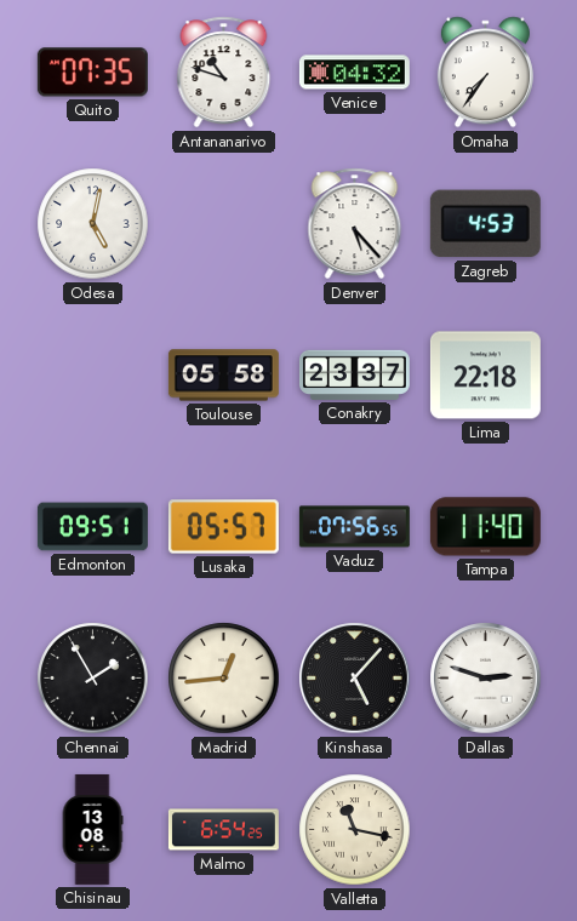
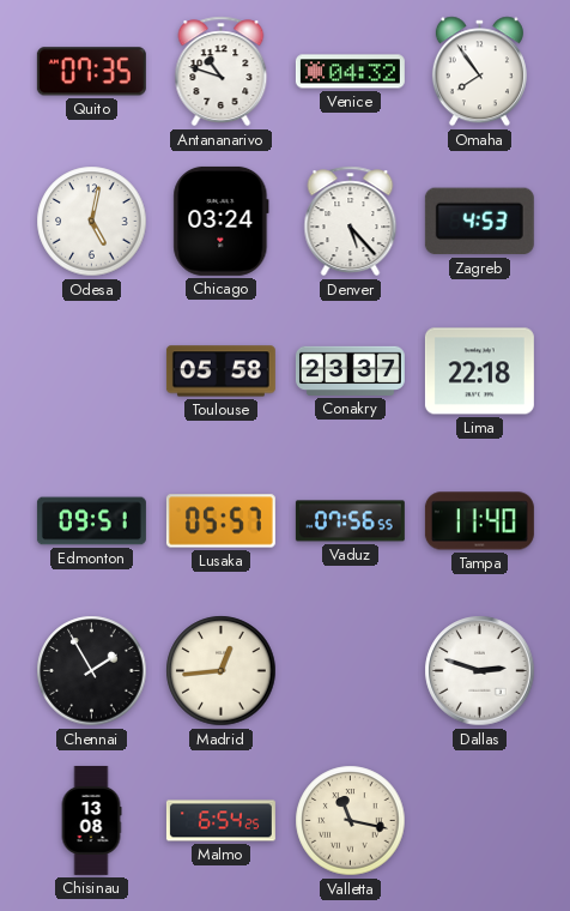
Omaha: 7:36 -> 7:54 (479, 72)
Chicago: none -> 03:24 (222, 221)
Kinshasa: 5:07 -> none (355, 679)
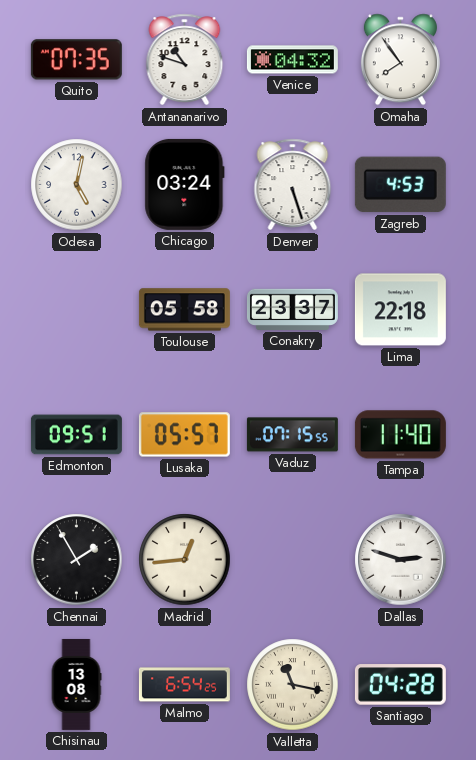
Denver: 5:23 -> 5:27 (293, 185)
Vaduz: 07:56 -> 07:15 (292, 435)
Santiago: none -> 04:28 (400, 685)
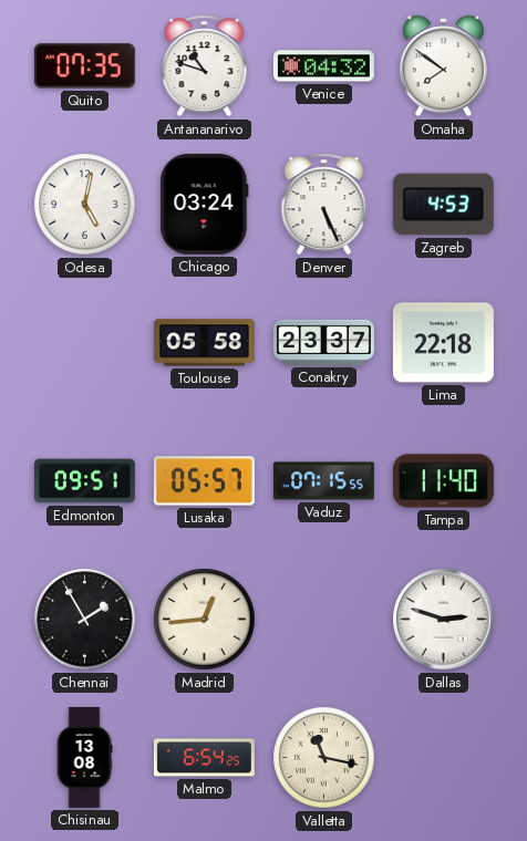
Omaha: 7:54 -> 7:51 (443, 66)
Denver: 5:27 -> 5:26 (324, 205)
Santiago: 04:28 -> none (400, 685)
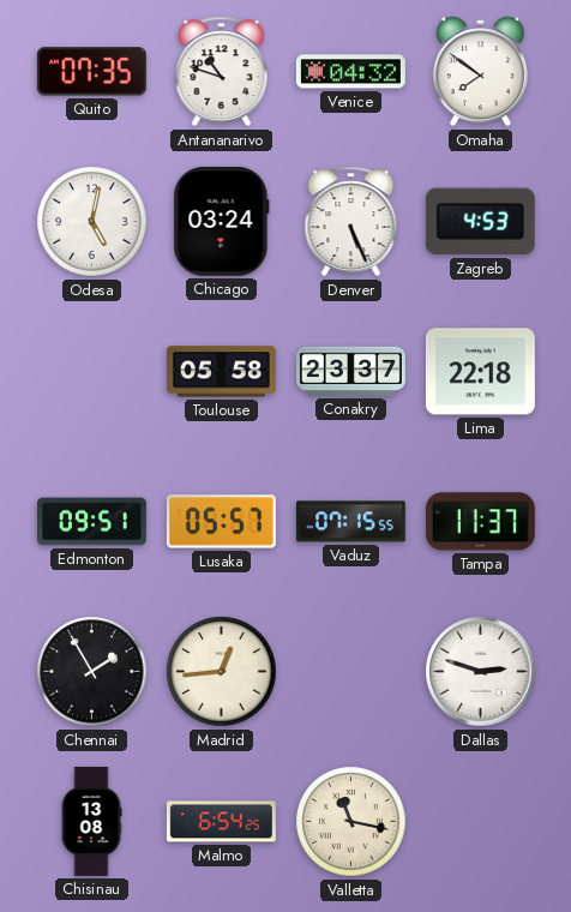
Tampa: 11:40 -> 11:37 (480, 522)
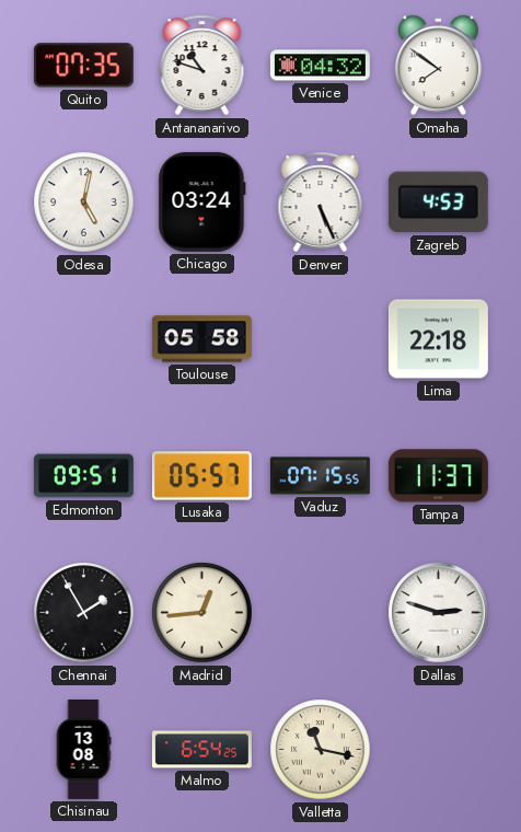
Conakry: 23:37 -> none (350, 371)
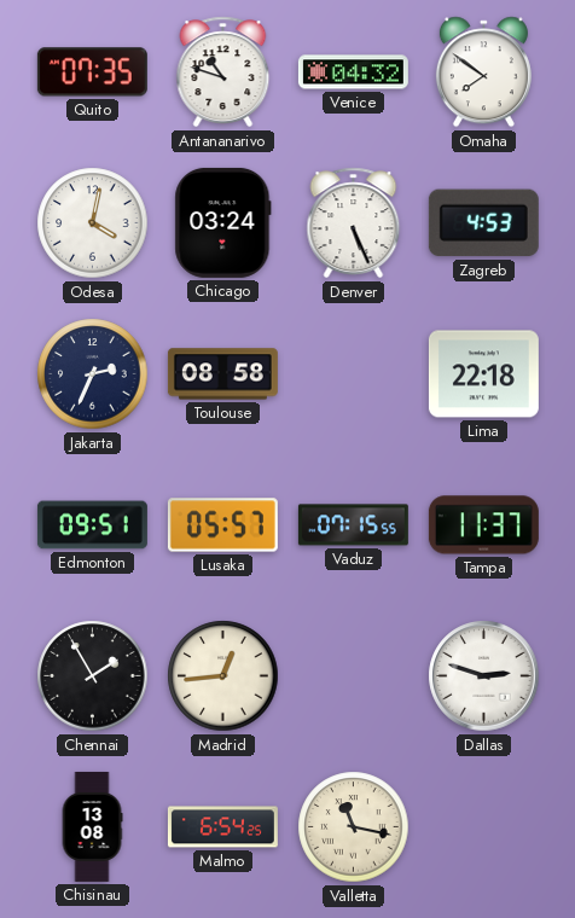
Odesa: 5:02 -> 4:02 (93, 223)
Jakarta: none -> 2:34 (93, 374)
Toulouse: 05:58 -> 08:58 (222, 374)
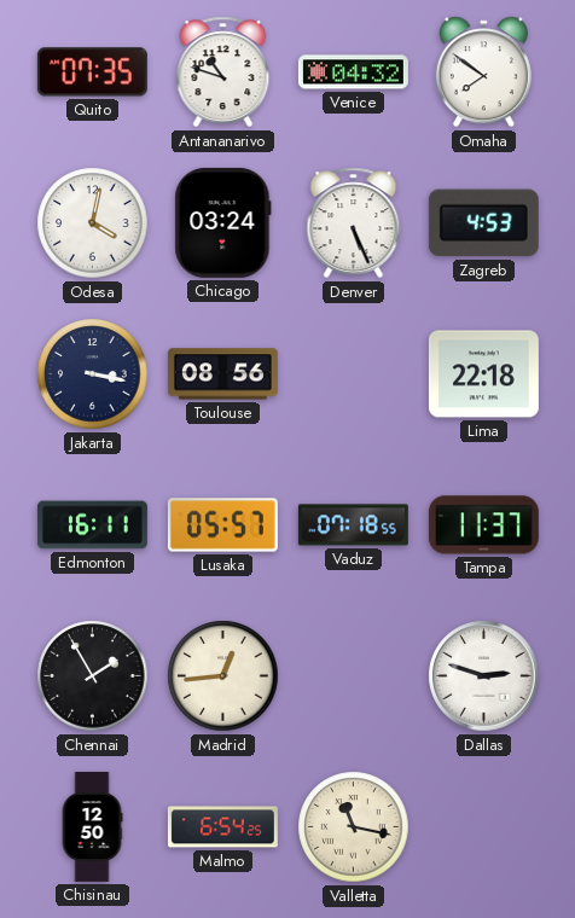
Jakarta: 2:34 -> 3:17 (93, 374)
Toulouse: 08:58 -> 08:56 (222, 374)
Edmonton: 09:51 -> 16:11 (92, 525)
Vaduz: 07:15 -> 07:18 (353, 525)
Chisinau: 13:08 -> 12:50 (92, 826)
